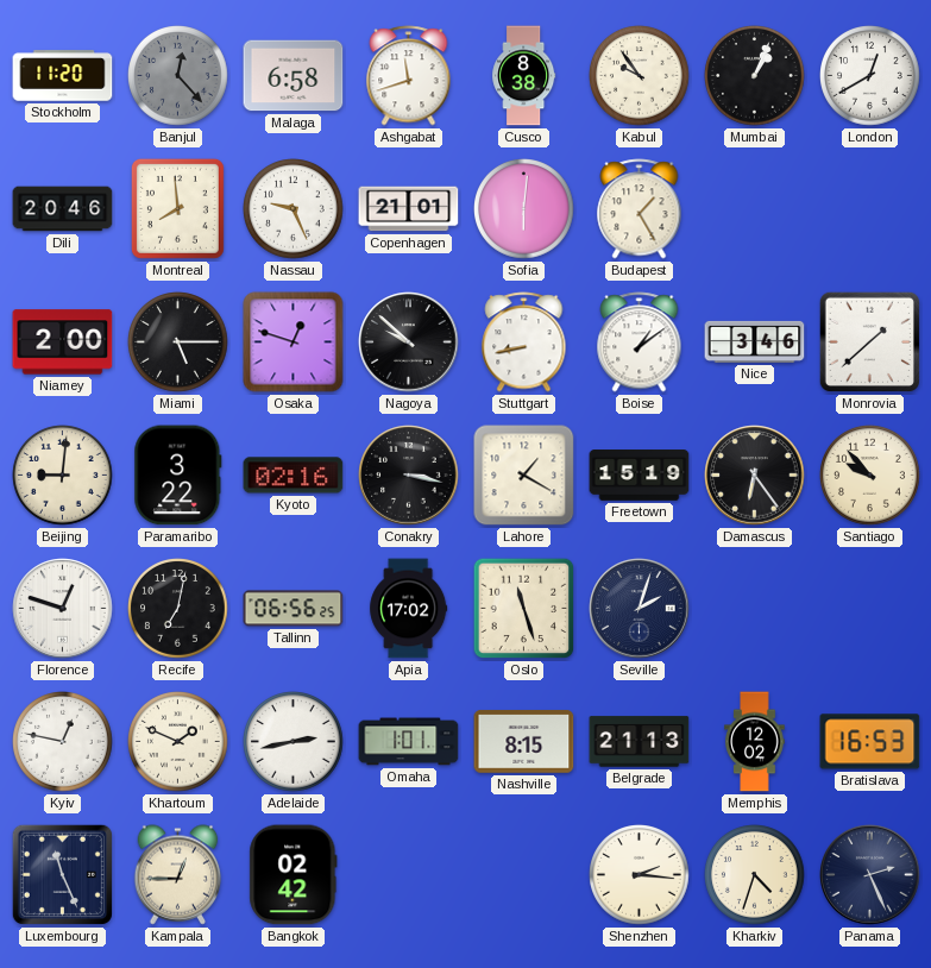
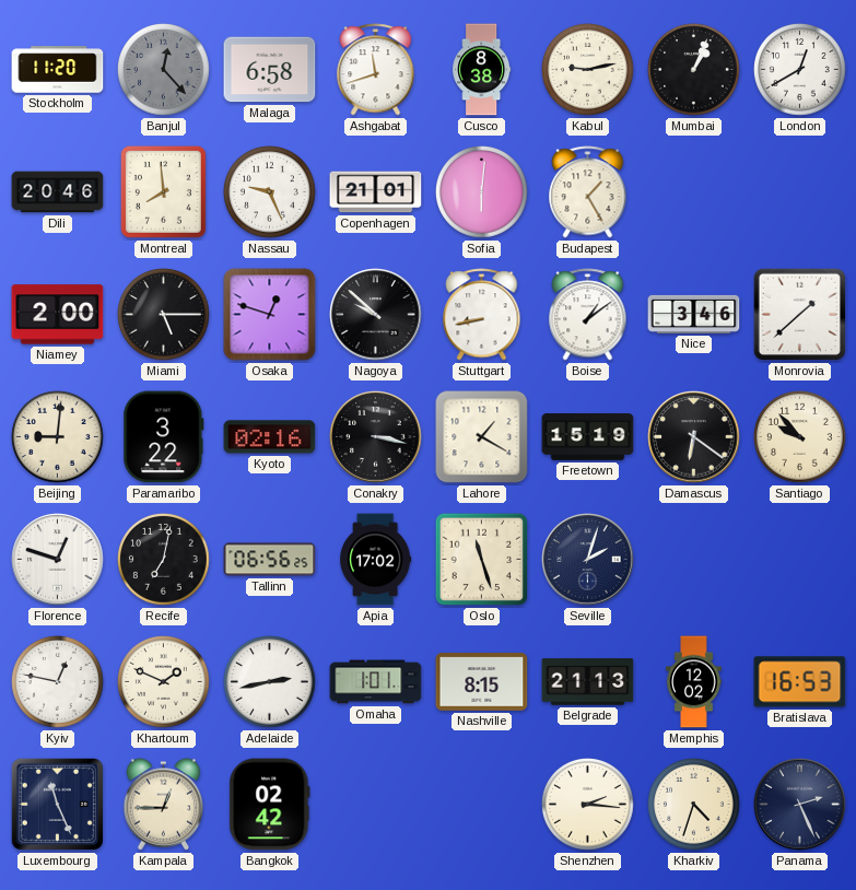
Kabul: 9:54 -> 9:13 (588, 70)
Damascus: 6:24 -> 6:21 (694, 437)
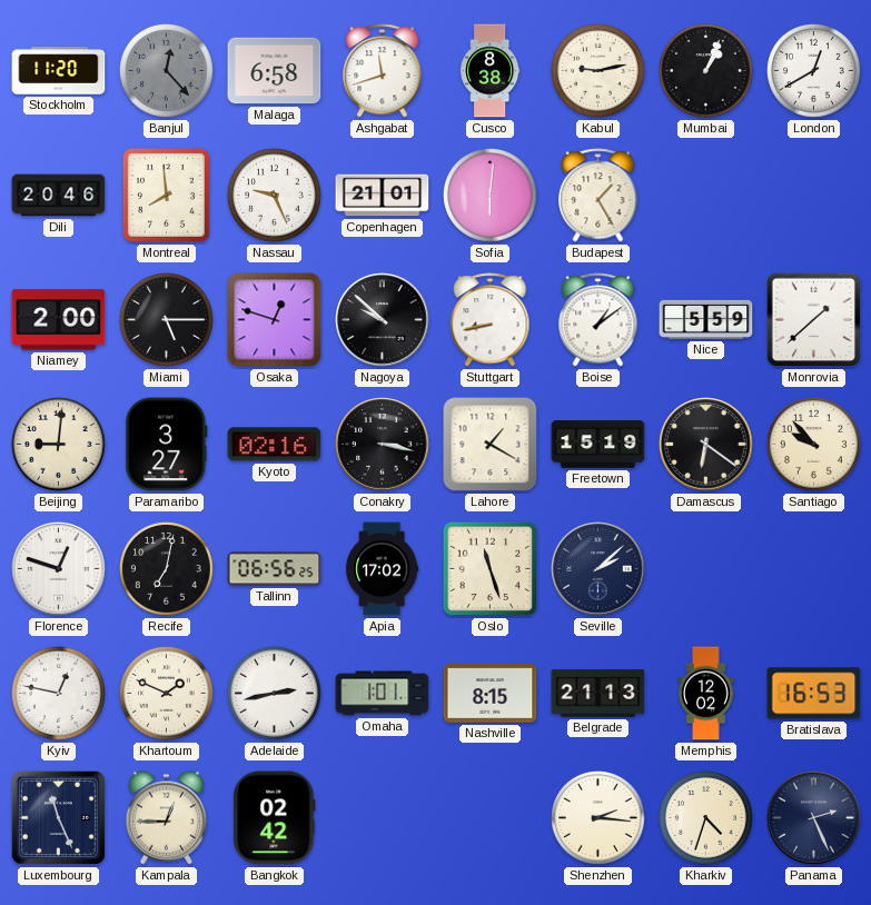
Nice: 3:46 -> 5:59 (706, 319)
Paramaribo: 3:22 -> 3:27 (167, 445)
Seville: 2:03 -> 2:08 (598, 569)
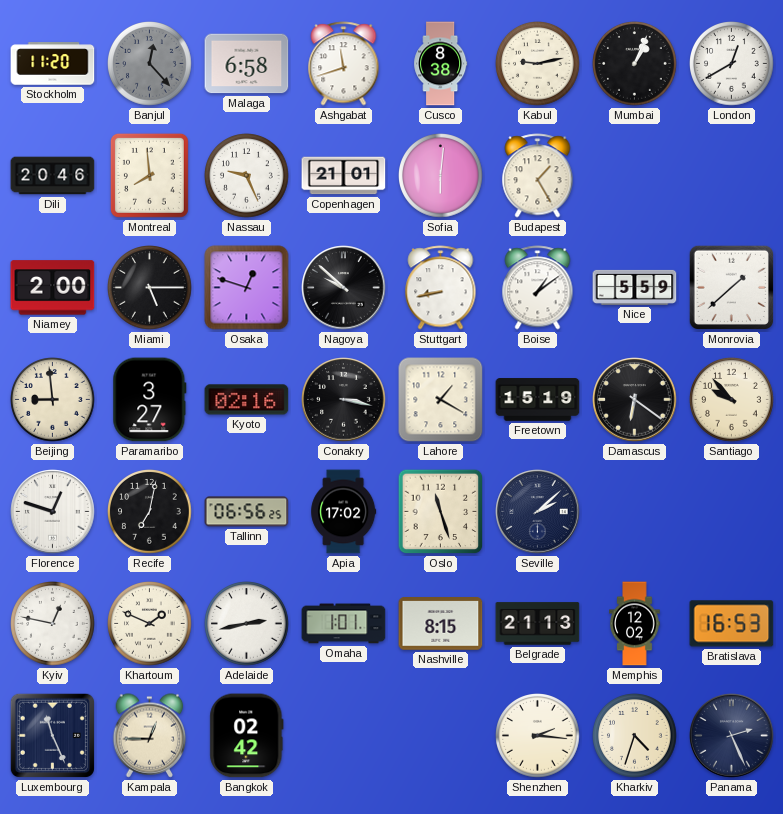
Beijing: 9:01 -> 8:59 (53, 400)
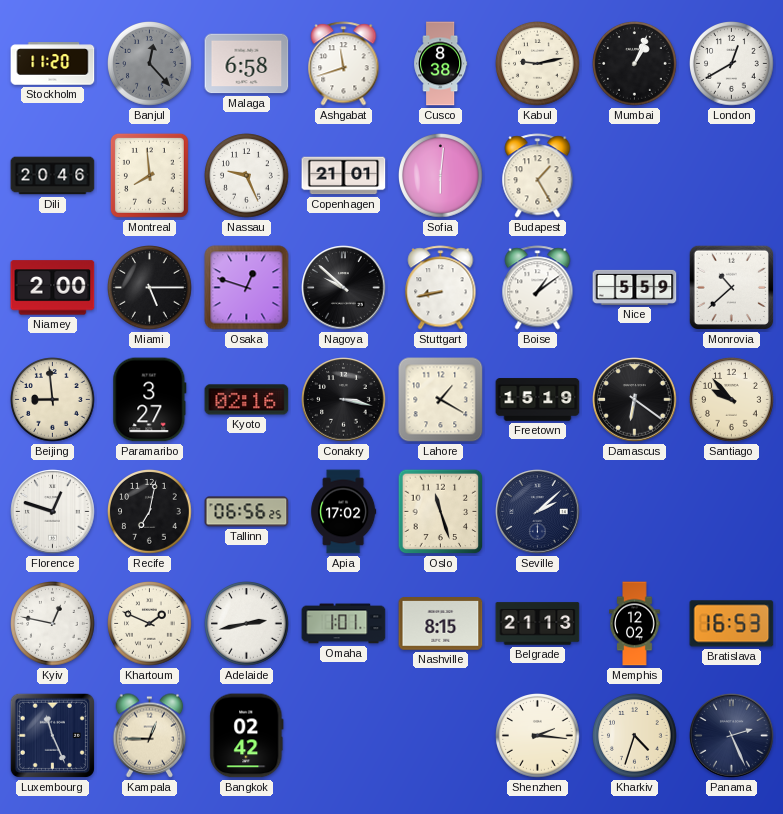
Monrovia: 1:38 -> 10:38 (731, 287)
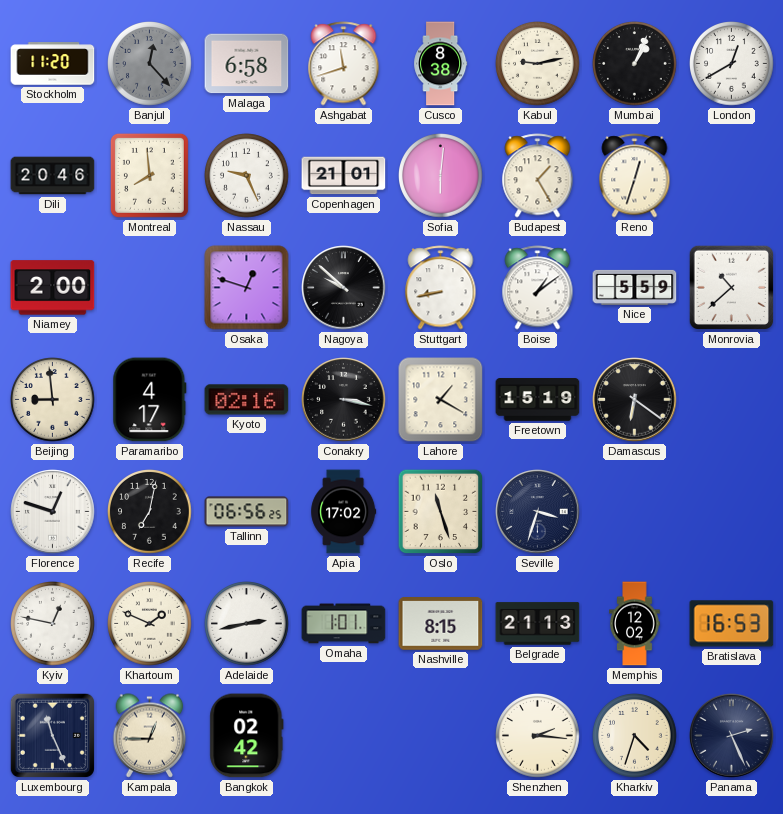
Reno: none -> 12:33 (635, 176)
Miami: 5:15 -> none (150, 288)
Paramaribo: 3:27 -> 4:17 (150, 400)
Santiago: 9:53 -> none (732, 400)
Seville: 2:08 -> 3:33 (538, 512)
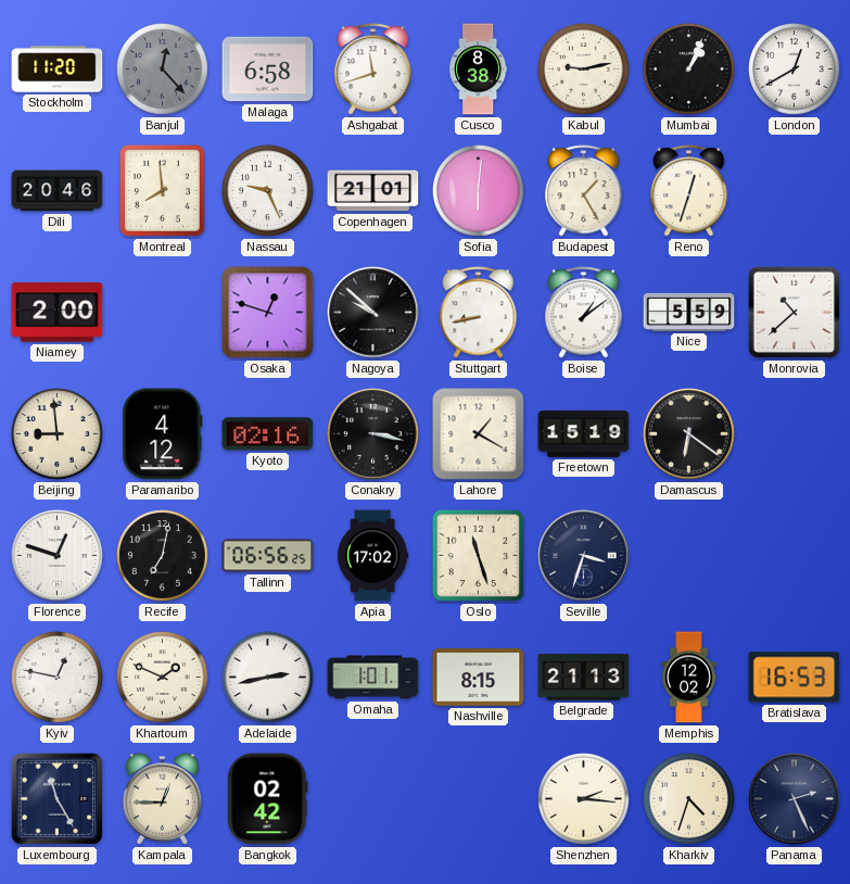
Paramaribo: 4:17 -> 4:12 (163, 434)
Luxembourg: 11:26 -> 11:25 (56, 798)
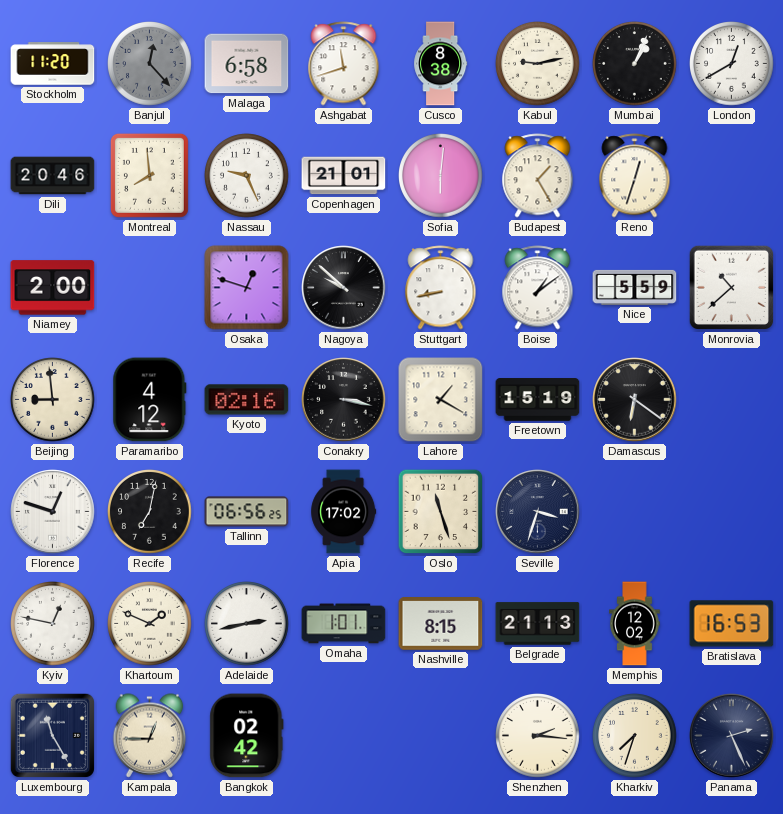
Kharkiv: 4:33 -> 7:33 (635, 736)
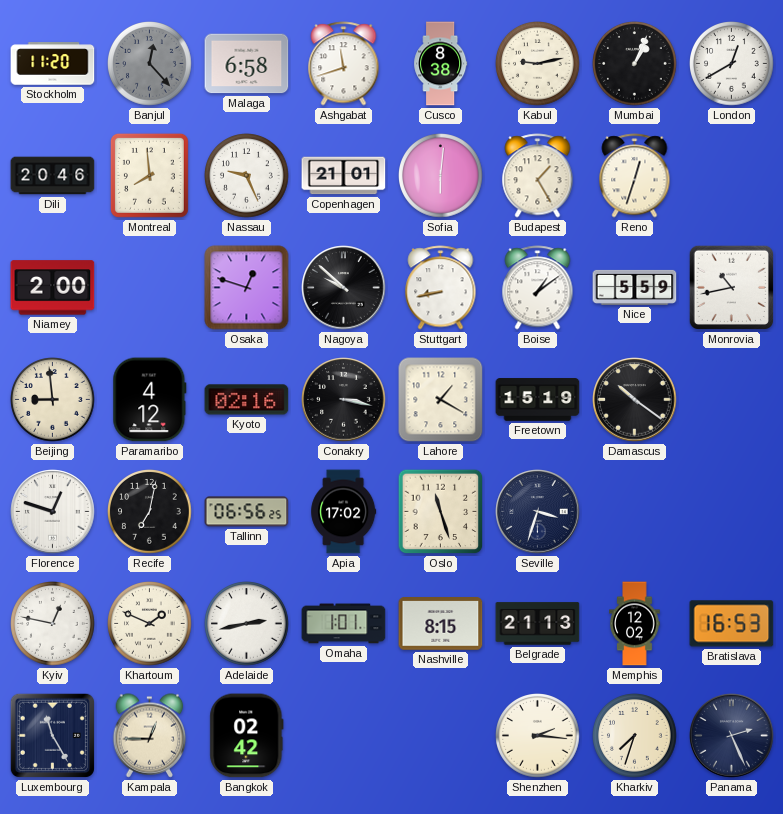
Monrovia: 10:38 -> 10:43 (731, 287)
Damascus: 6:21 -> 10:21 (635, 400)
